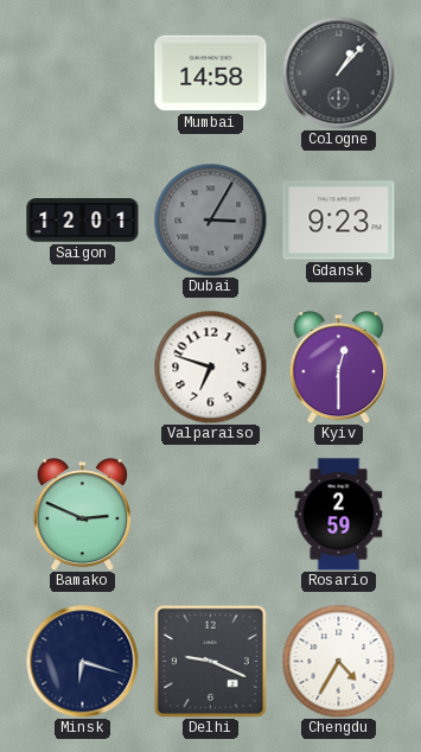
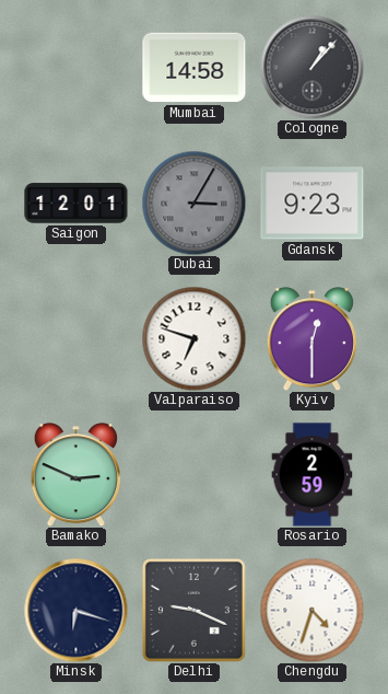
Chengdu: 4:35 -> 4:33 (311, 610)
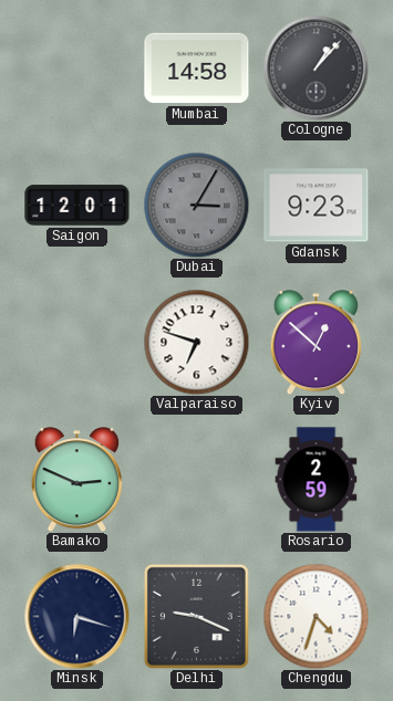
Kyiv: 12:30 -> 12:52 (316, 343)
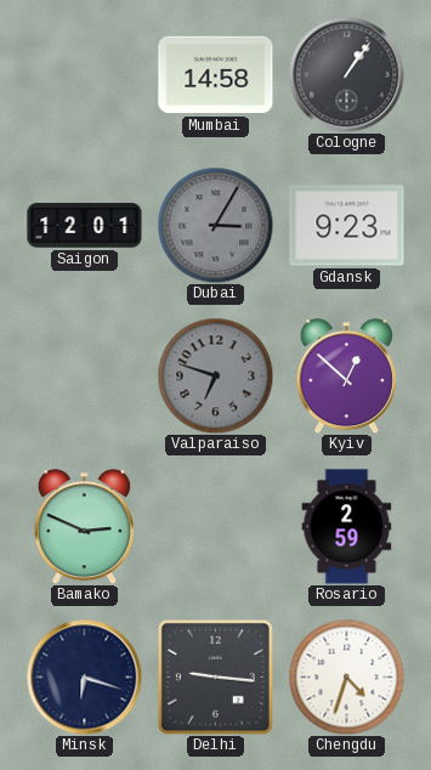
Cologne: 1:07 -> 1:06 (346, 74)
Valparaiso dial: white -> grey (215, 375)
Delhi: 9:19 -> 9:16 (215, 676)
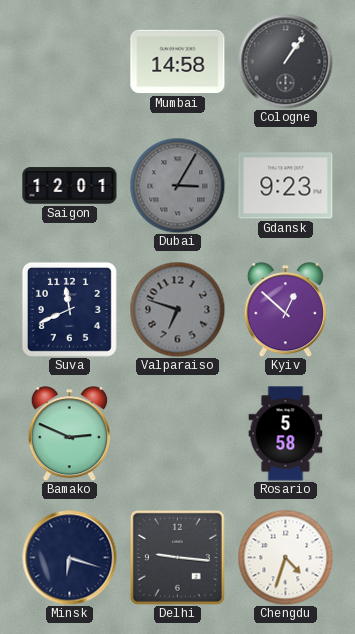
Suva: none -> 11:41 (69, 309)
Rosario: 2:59 -> 5:58 (286, 434)
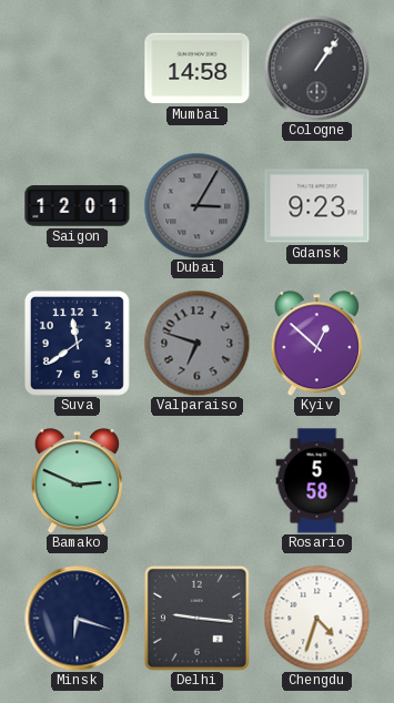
Suva: 11:41 -> 11:39 (77, 343)
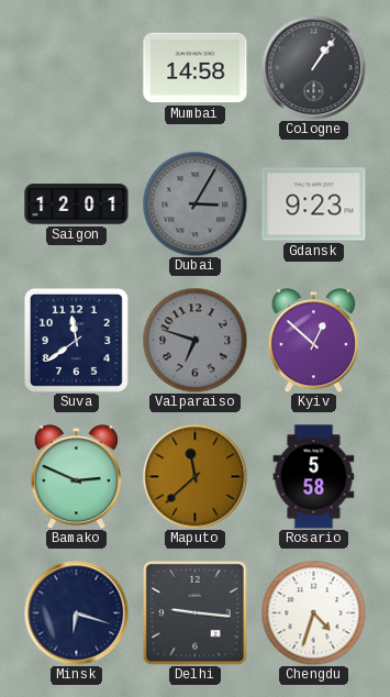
Maputo: none -> 11:38 (194, 476)
